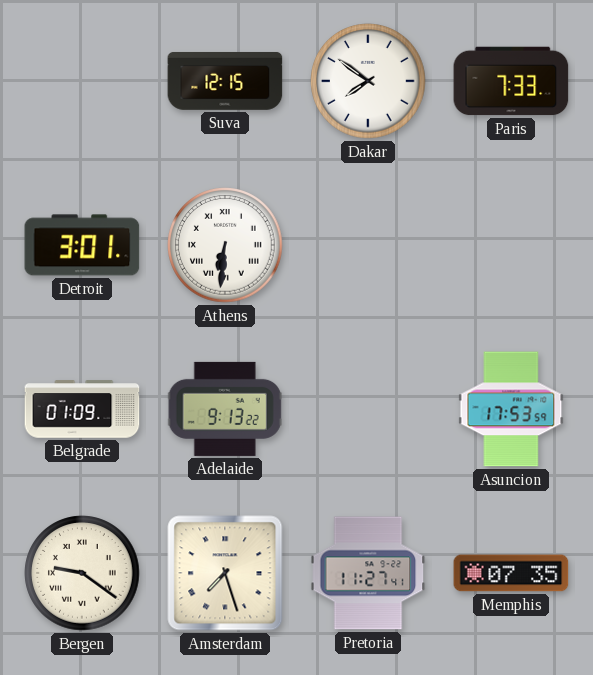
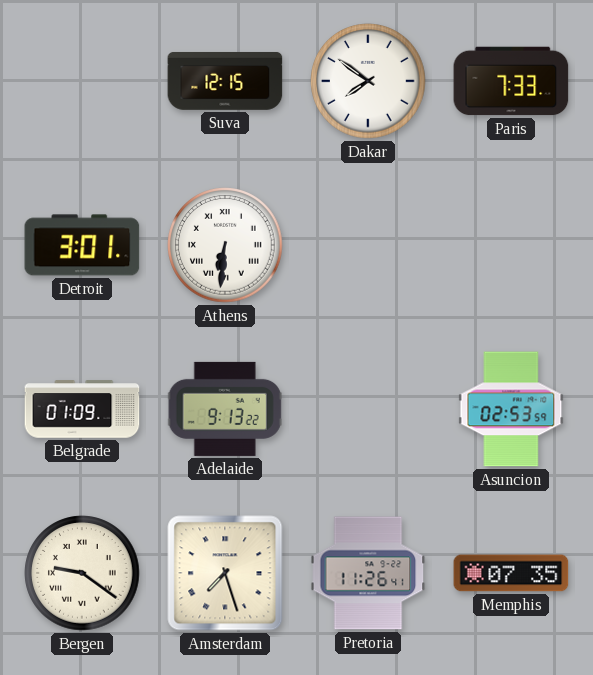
Asuncion: 17:53 -> 02:53 (511, 409)
Pretoria: 11:27 -> 11:26 (368, 573)
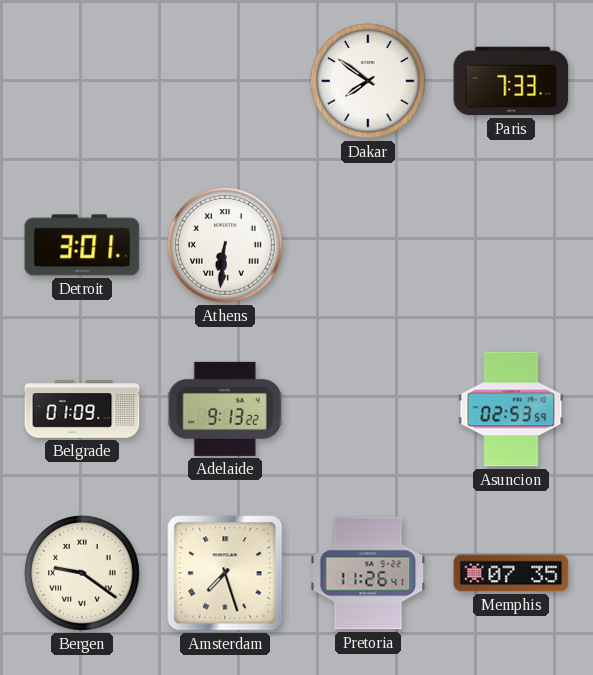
Suva: 12:15 -> none (225, 81)
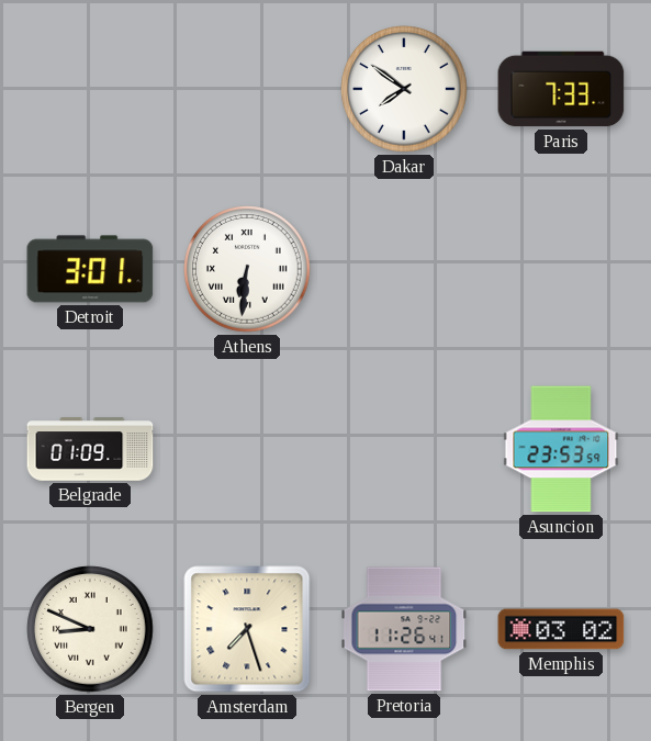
Adelaide: 9:13 -> none (225, 409)
Asuncion: 02:53 -> 23:53 (561, 449)
Bergen: 9:21 -> 8:49 (90, 629)
Memphis: 07:35 -> 03:02 (561, 629)
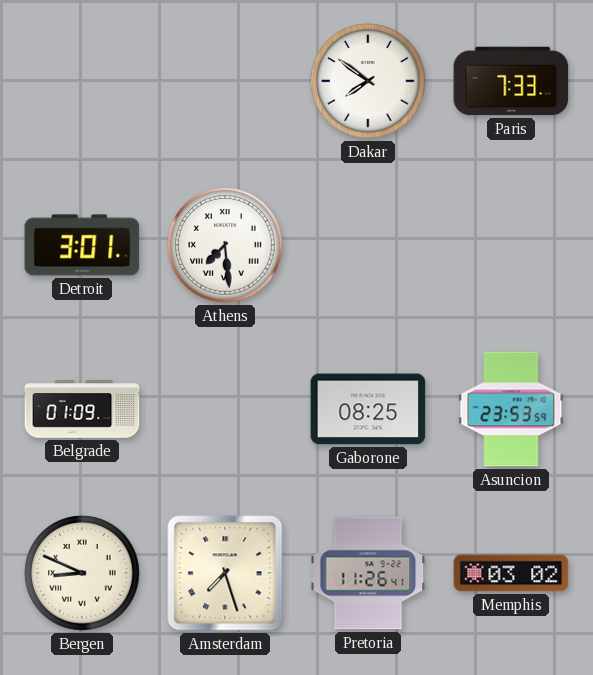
Athens: 6:31 -> 7:29 (225, 245)
Gaborone: none -> 08:25 (368, 409)
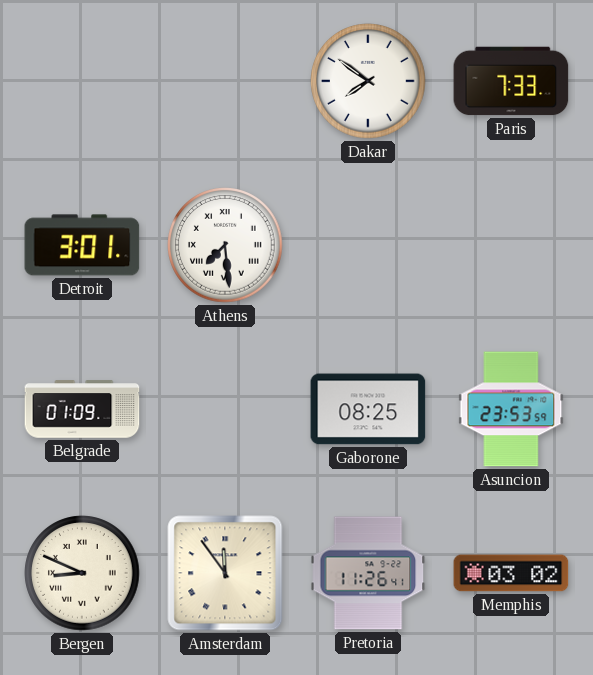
Amsterdam: 7:27 -> 11:54 (225, 573)
